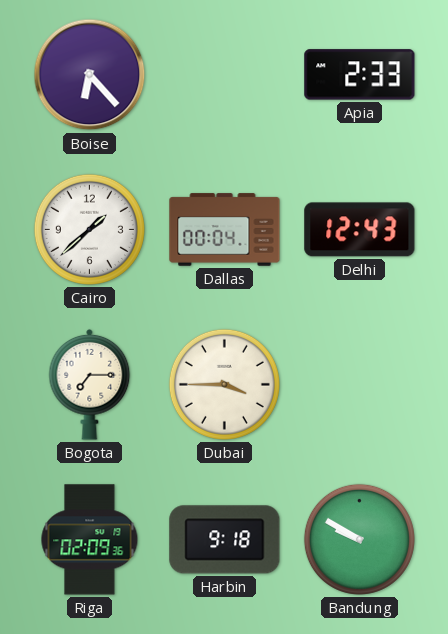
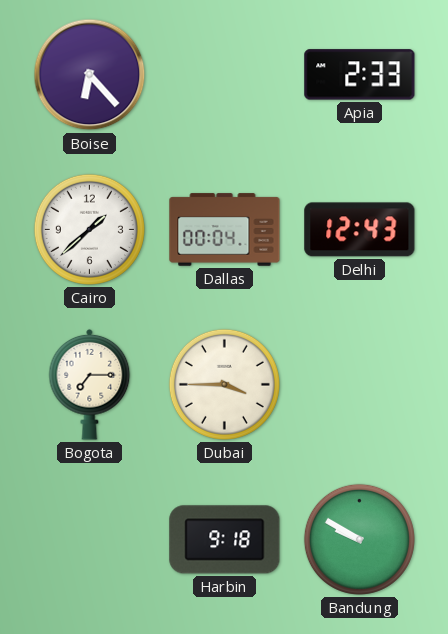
Riga: 02:09 -> none (90, 540)
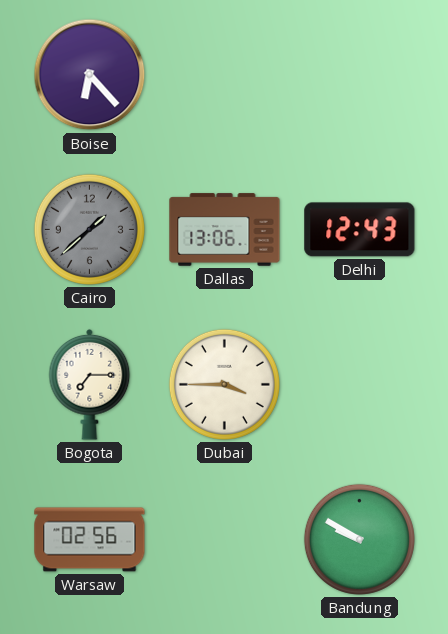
Apia: 2:33 -> none (360, 75)
Cairo dial: white -> grey (89, 229)
Dallas: 00:04 -> 13:06 (225, 230)
Warsaw: none -> 02:56 (90, 540)
Harbin: 9:18 -> none (225, 540)
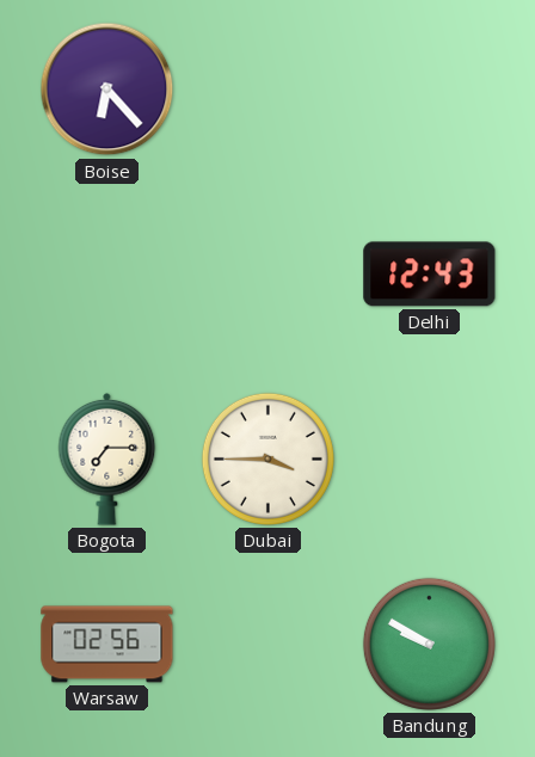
Cairo: 1:38 -> none (89, 229)
Dallas: 13:06 -> none (225, 230)
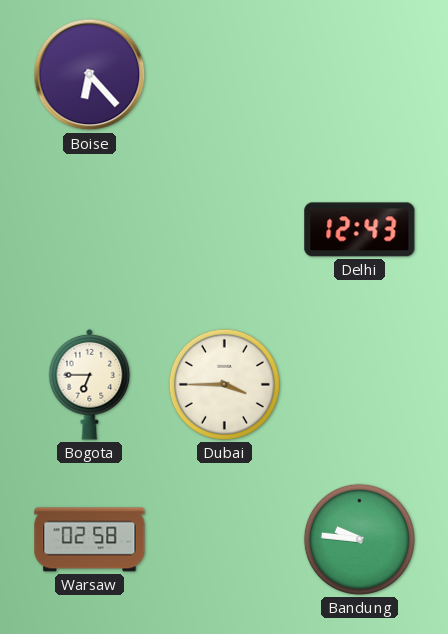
Bogota: 7:15 -> 6:45 (90, 384)
Warsaw: 02:56 -> 02:58 (90, 540)
Bandung: 9:50 -> 9:46 (359, 539)
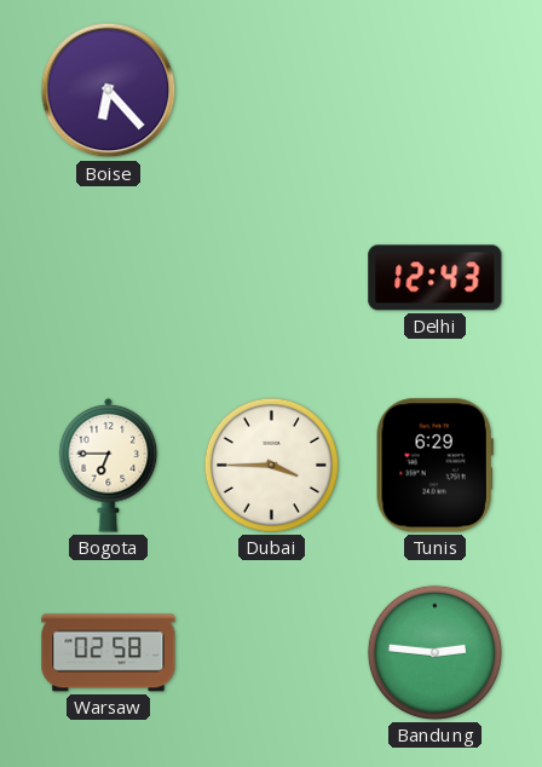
Tunis: none -> 6:29 (434, 466)
Bandung: 9:46 -> 2:46 (434, 652)
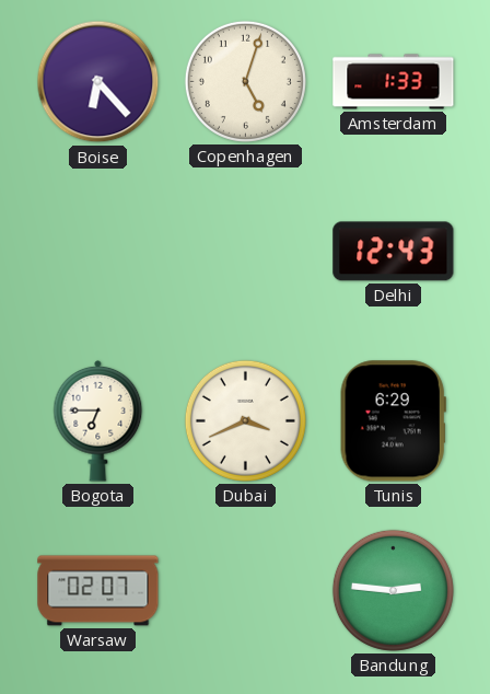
Copenhagen: none -> 5:03 (245, 81)
Amsterdam: none -> 1:33 (394, 82)
Dubai: 3:45 -> 3:41 (245, 420)
Warsaw: 02:58 -> 02:07 (98, 591)
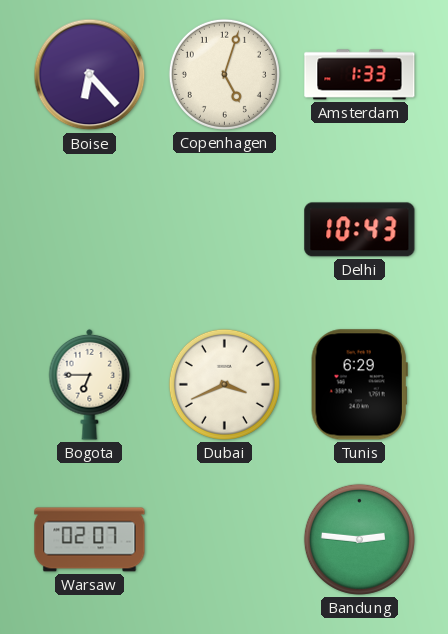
Delhi: 12:43 -> 10:43 (360, 230)
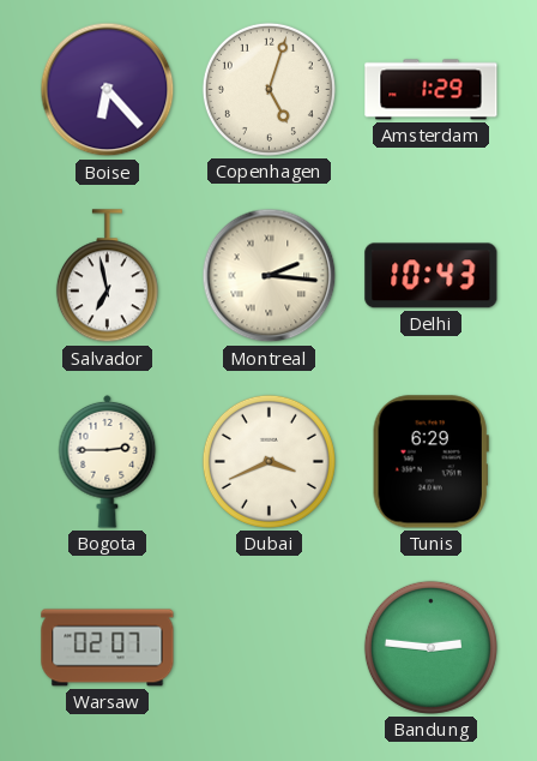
Amsterdam: 1:33 -> 1:29 (432, 90)
Salvador: none -> 6:58 (107, 276)
Montreal: none -> 2:16 (270, 276)
Bogota: 6:45 -> 2:45 (108, 461)
